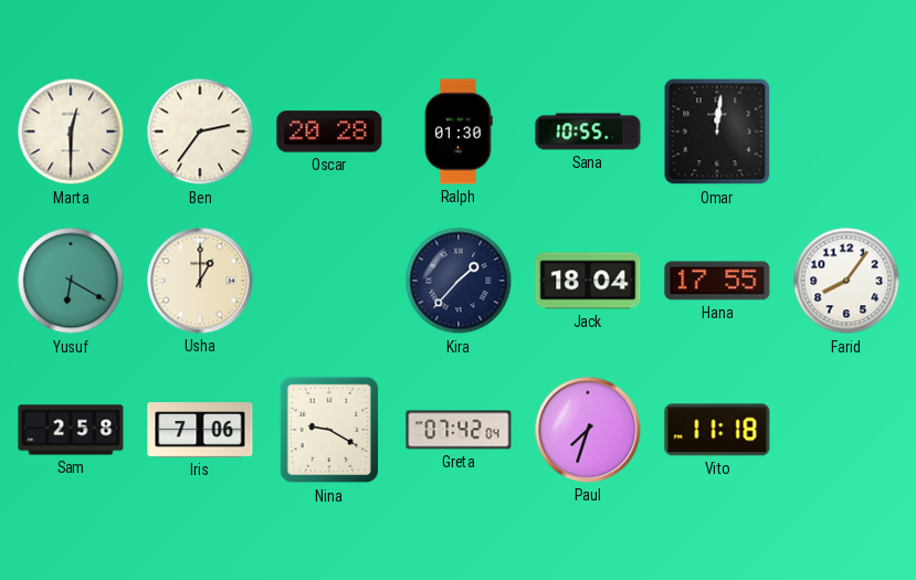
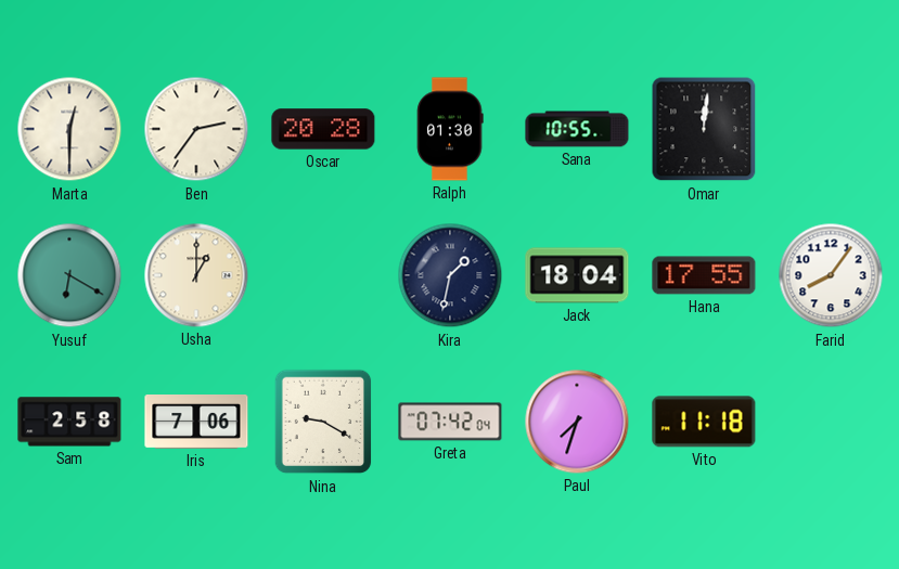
Kira: 1:37 -> 1:32 (450, 275)
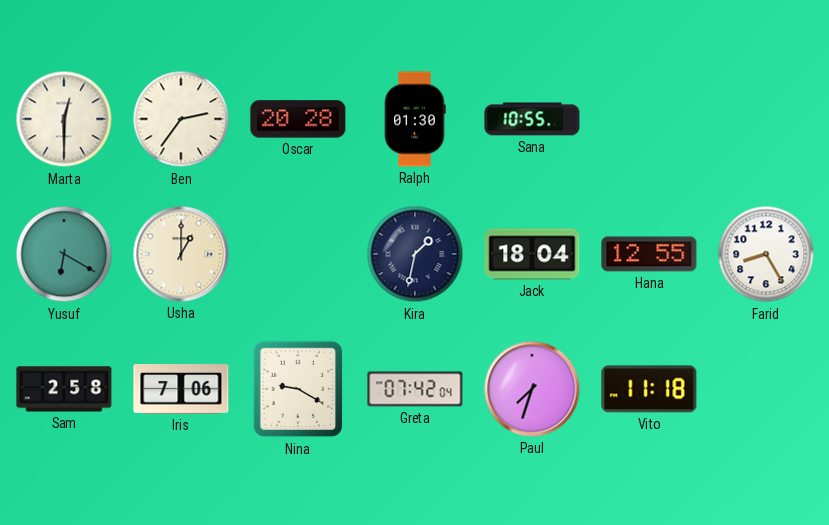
Omar: 12:01 -> none (704, 129)
Hana: 17:55 -> 12:55 (649, 254)
Farid: 8:06 -> 8:25 (766, 254)
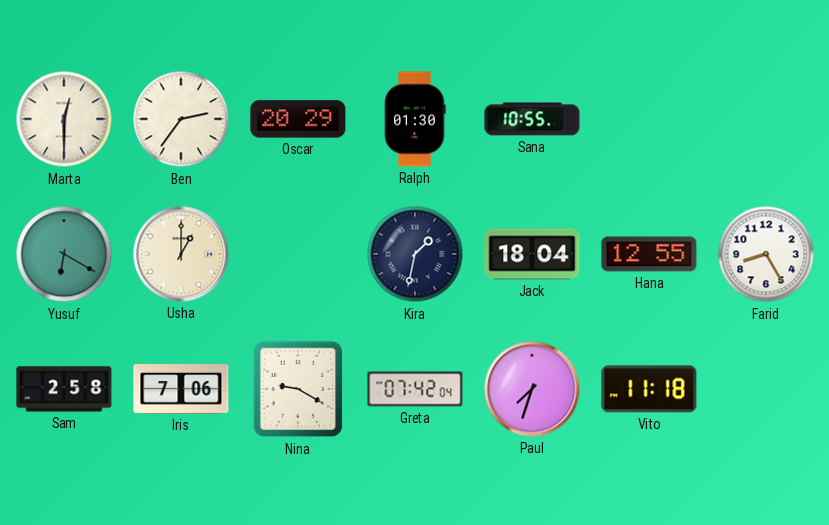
Oscar: 20:28 -> 20:29 (298, 119)
